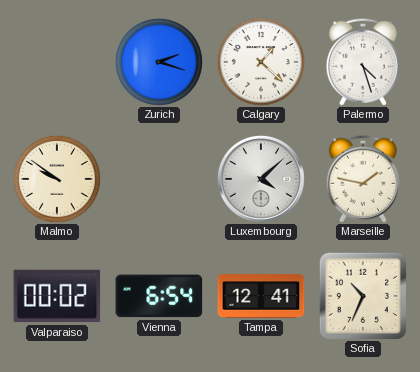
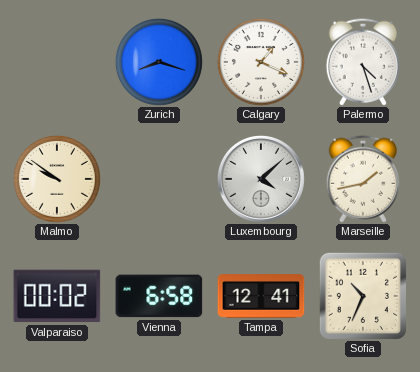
Zurich: 2:18 -> 8:18 (159, 62)
Calgary: 1:22 -> 1:19 (261, 62)
Marseille: 1:47 -> 1:43 (363, 179)
Vienna: 6:54 -> 6:58 (159, 296)
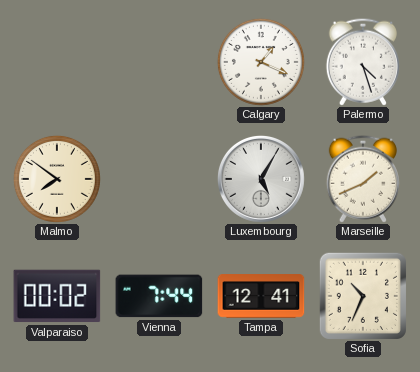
Zurich: 8:18 -> none (159, 62)
Malmo: 9:51 -> 7:51 (57, 179)
Luxembourg: 4:08 -> 5:05 (261, 179)
Marseille: 1:43 -> 1:41 (363, 179)
Vienna: 6:58 -> 7:44 (159, 296)
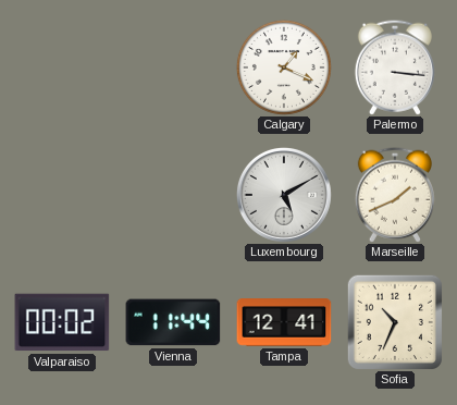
Palermo: 4:27 -> 3:16 (395, 67)
Malmo: 7:51 -> none (57, 179)
Luxembourg: 5:05 -> 5:10 (284, 195)
Vienna: 7:44 -> 11:44 (173, 322)
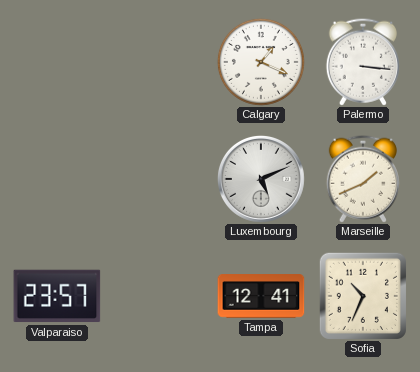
Luxembourg: 5:10 -> 5:11 (261, 179)
Valparaiso: 00:02 -> 23:57 (57, 296)
Vienna: 11:44 -> none (173, 322)
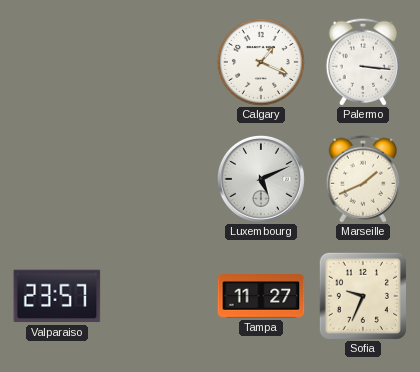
Tampa: 12:41 -> 11:27 (261, 296)
Sofia: 10:34 -> 9:34 (363, 296)
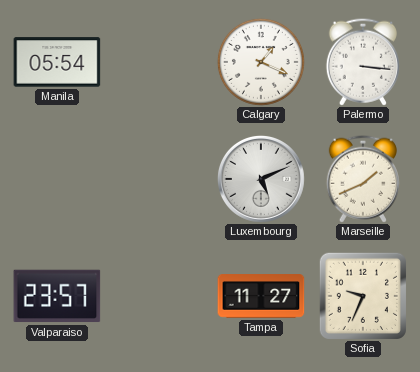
Manila: none -> 05:54 (57, 62)
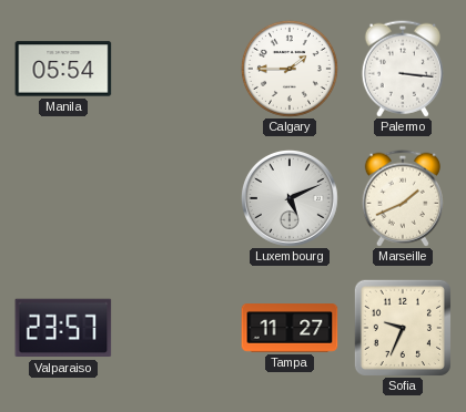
Calgary: 1:19 -> 1:45 (290, 69)
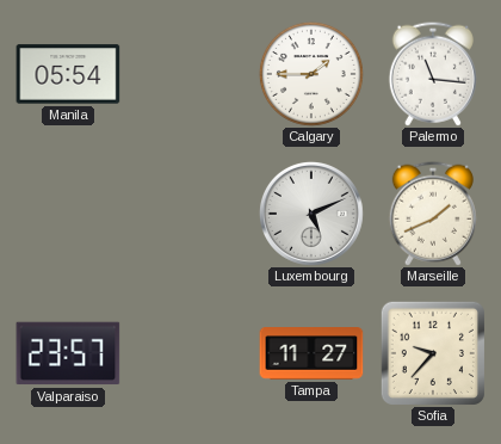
Palermo: 3:16 -> 11:16 (433, 74)
Sofia: 9:34 -> 9:37 (433, 353)
